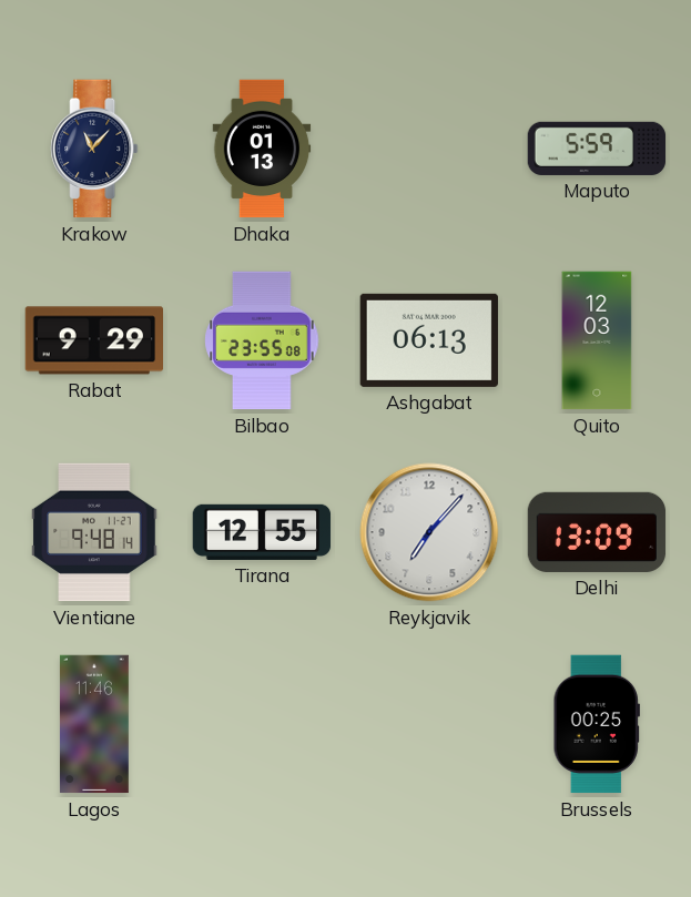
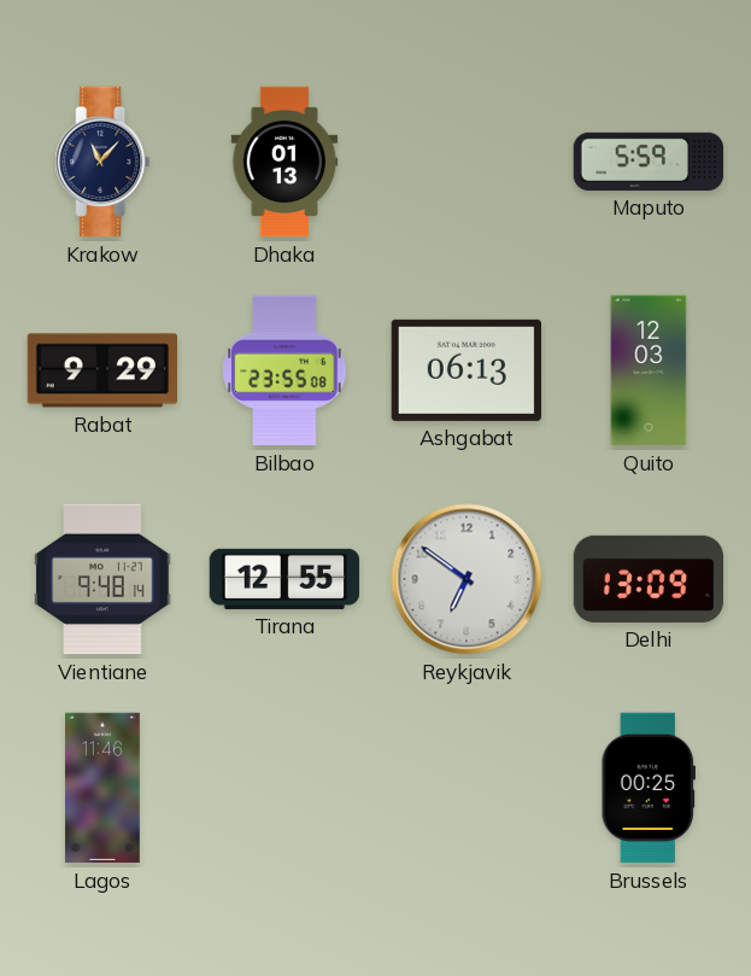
Reykjavik: 7:07 -> 6:51 (467, 579)
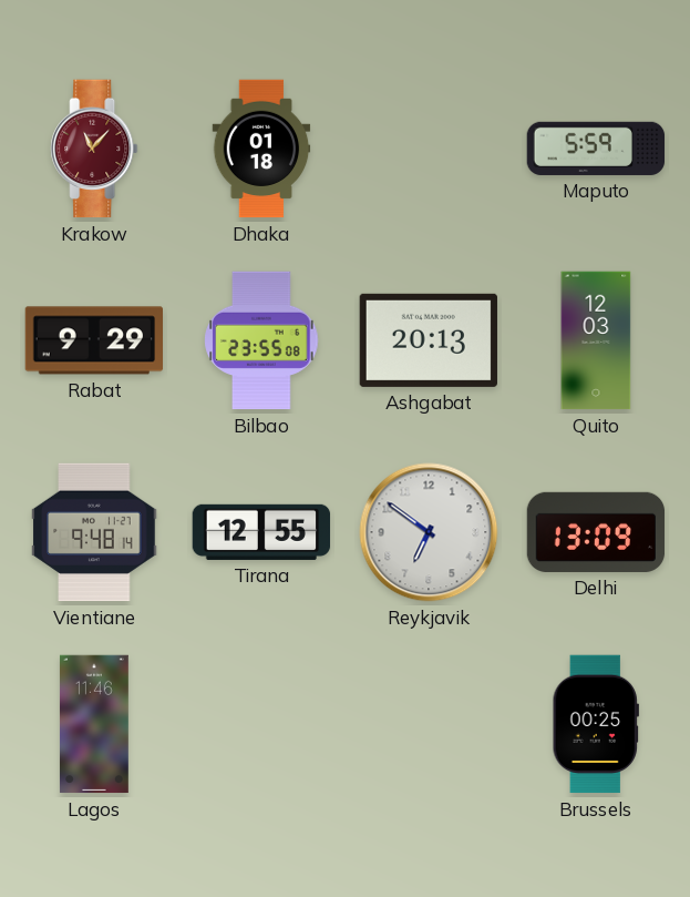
Krakow dial: navy -> burgundy (94, 149)
Dhaka: 01:13 -> 01:18 (261, 149)
Ashgabat: 06:13 -> 20:13 (428, 340)
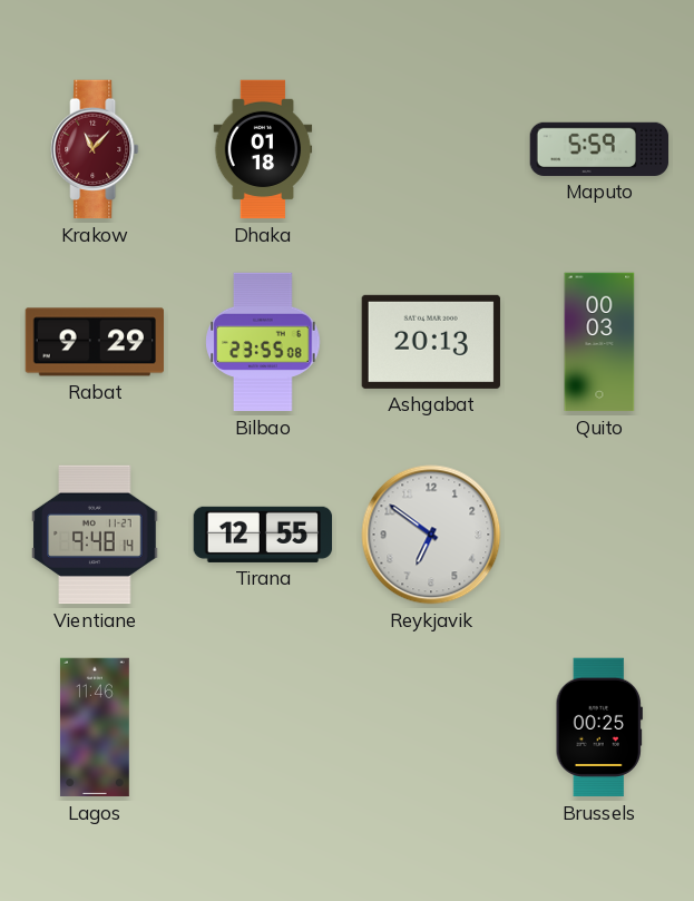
Quito: 12:03 -> 00:03 (599, 342)
Delhi: 13:09 -> none (596, 532)
